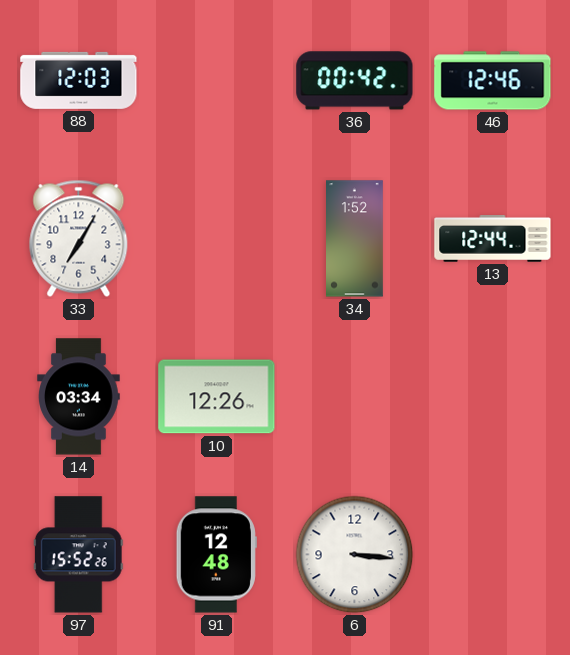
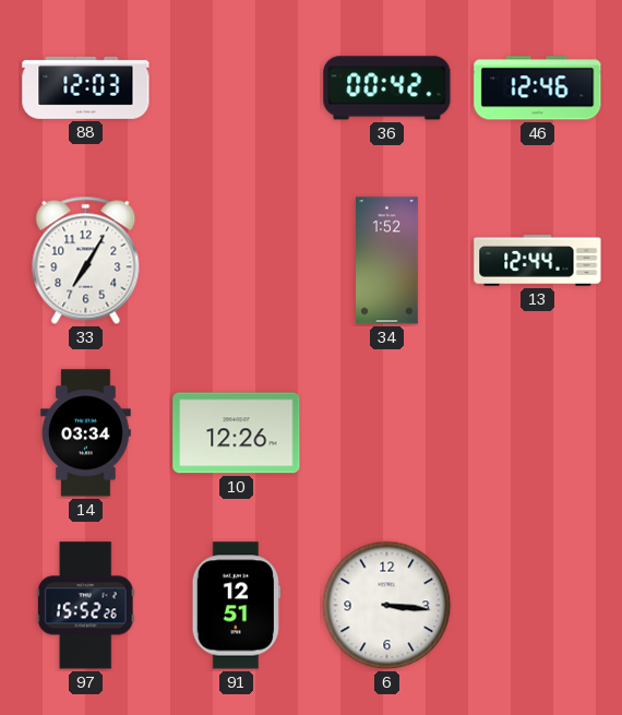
91: 12:48 -> 12:51 (236, 606)
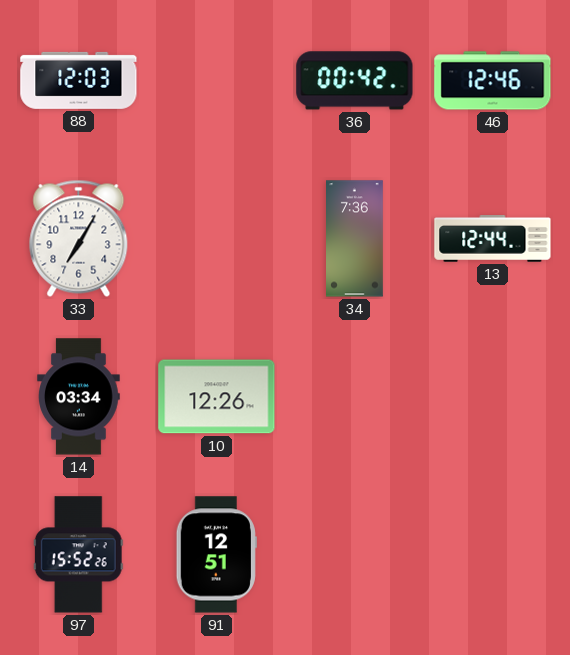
34: 1:52 -> 7:36 (355, 239)
6: 3:16 -> none (387, 606)
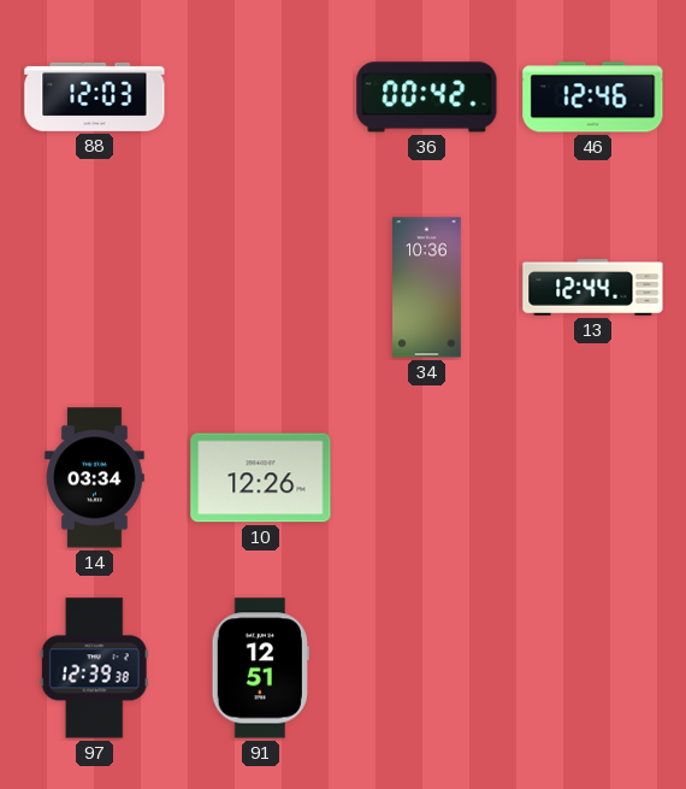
33: 7:05 -> none (79, 238)
34: 7:36 -> 10:36 (427, 288)
97: 15:52 -> 12:39 (94, 669)
